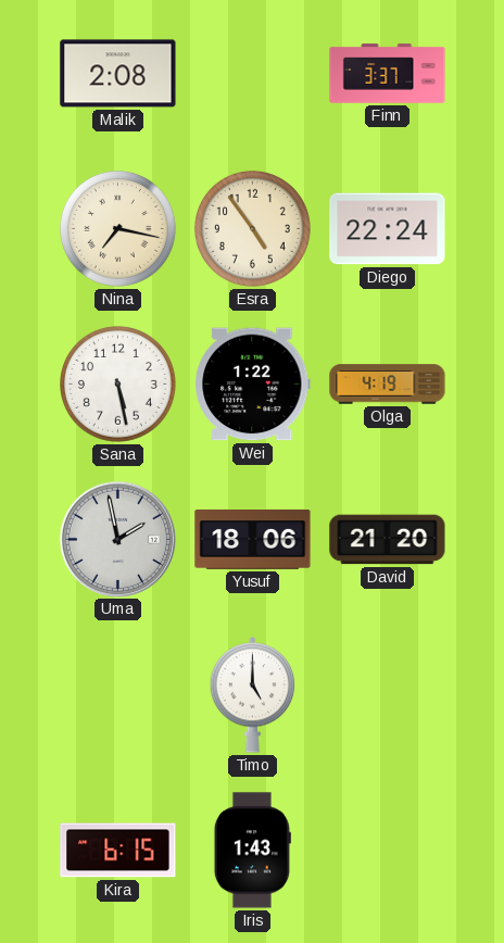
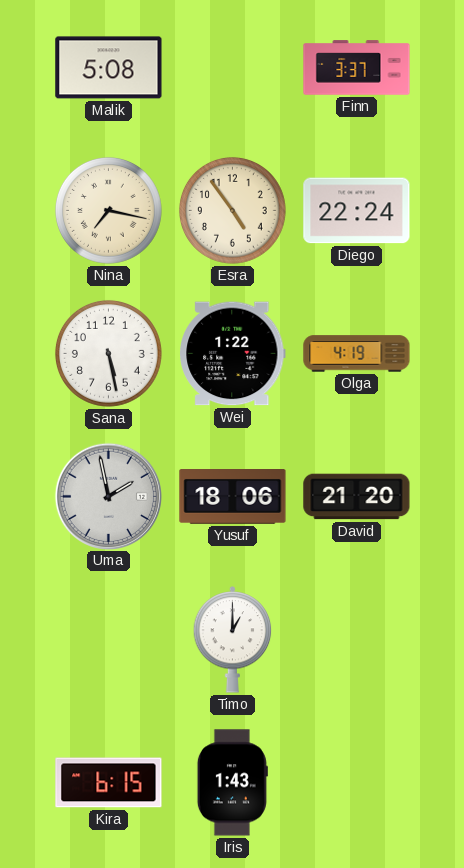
Malik: 2:08 -> 5:08 (109, 68)
Timo: 5:00 -> 1:00 (233, 640)
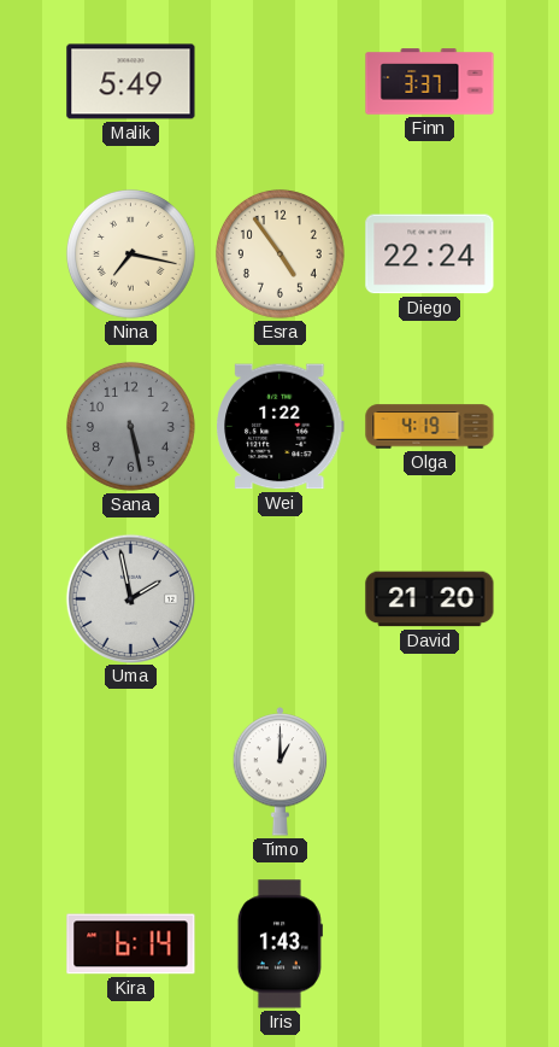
Malik: 5:08 -> 5:49 (131, 82)
Sana dial: white -> grey (130, 426)
Yusuf: 18:06 -> none (233, 497)
Kira: 6:15 -> 6:14 (131, 944)
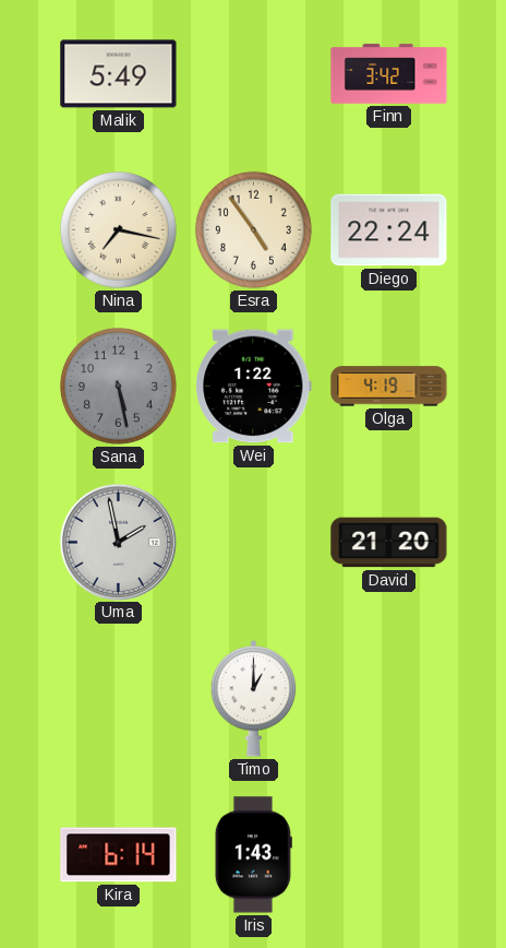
Finn: 3:37 -> 3:42 (389, 74)
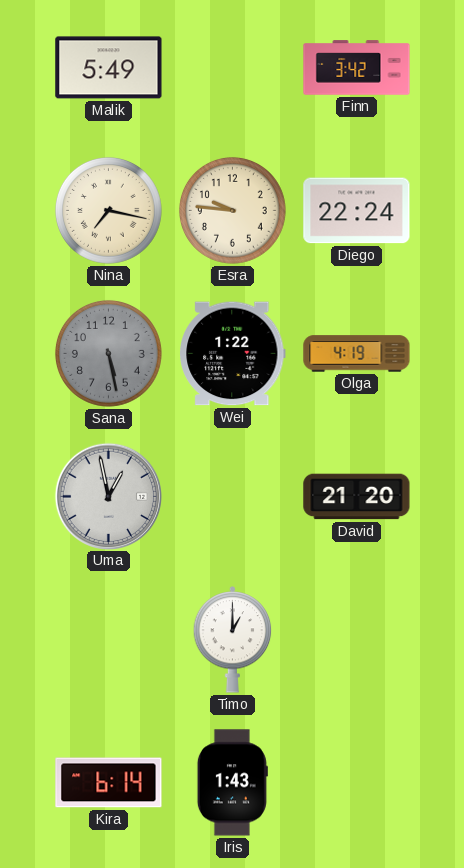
Esra: 4:54 -> 9:46 (232, 210)
Uma: 1:58 -> 12:58 (108, 496)
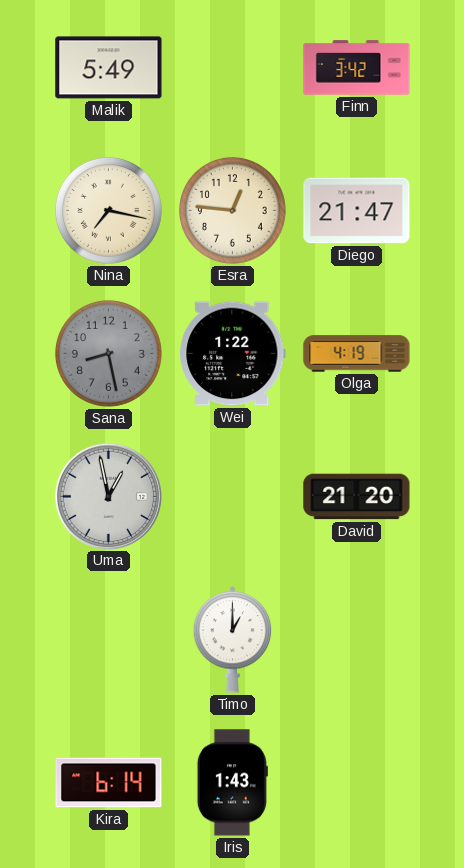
Esra: 9:46 -> 12:46 (232, 210)
Diego: 22:24 -> 21:47 (357, 211)
Sana: 5:28 -> 8:28 (108, 353)
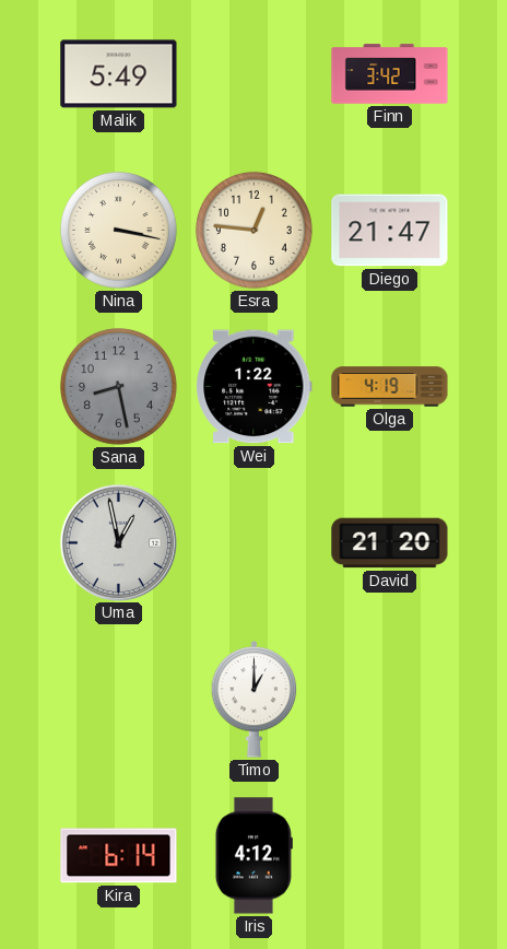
Nina: 7:17 -> 3:17 (118, 230)
Iris: 1:43 -> 4:12 (253, 856)
